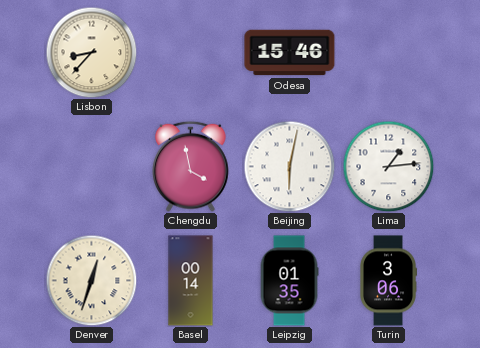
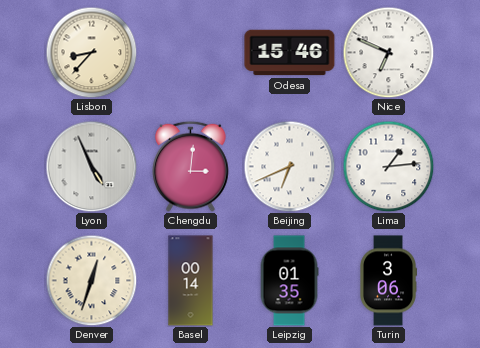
Nice: none -> 6:49 (388, 52)
Lyon: none -> 4:56 (91, 166)
Chengdu: 3:58 -> 3:01 (191, 166)
Beijing: 6:02 -> 6:41 (289, 166)
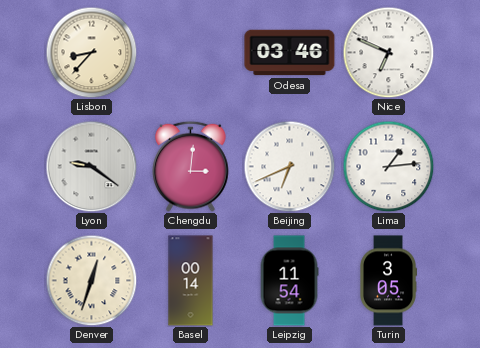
Odesa: 15:46 -> 03:46 (290, 53)
Lyon: 4:56 -> 9:21 (91, 166)
Leipzig: 01:35 -> 11:54 (289, 281)
Turin: 3:06 -> 3:05 (388, 281)
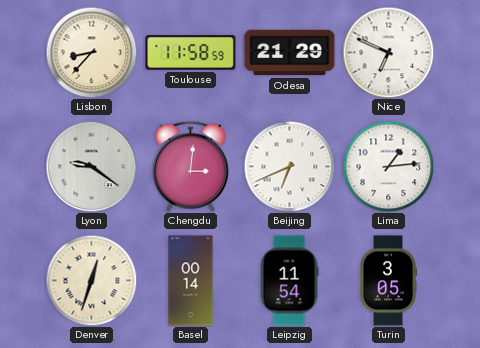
Toulouse: none -> 11:58 (191, 53)
Odesa: 03:46 -> 21:29 (290, 53)
